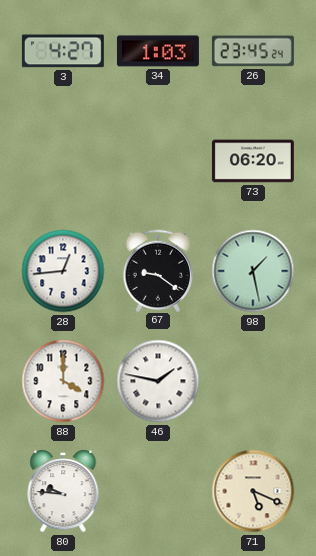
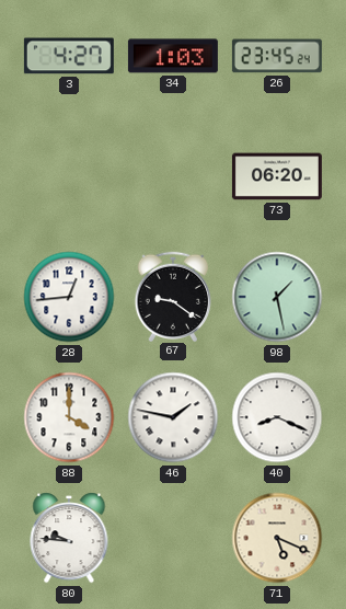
40: none -> 8:19 (277, 417)
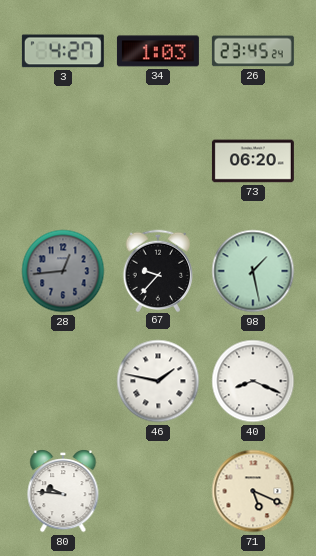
28 dial: white -> grey (63, 271)
67: 9:21 -> 9:37 (158, 270)
88: 4:00 -> none (69, 417)
